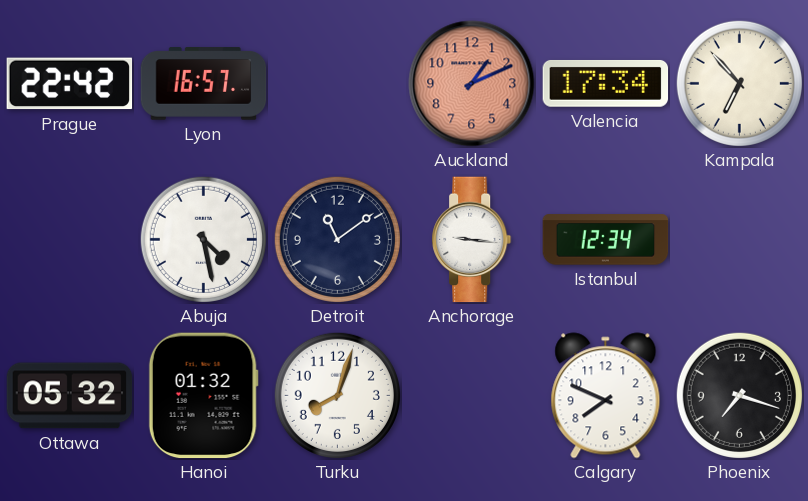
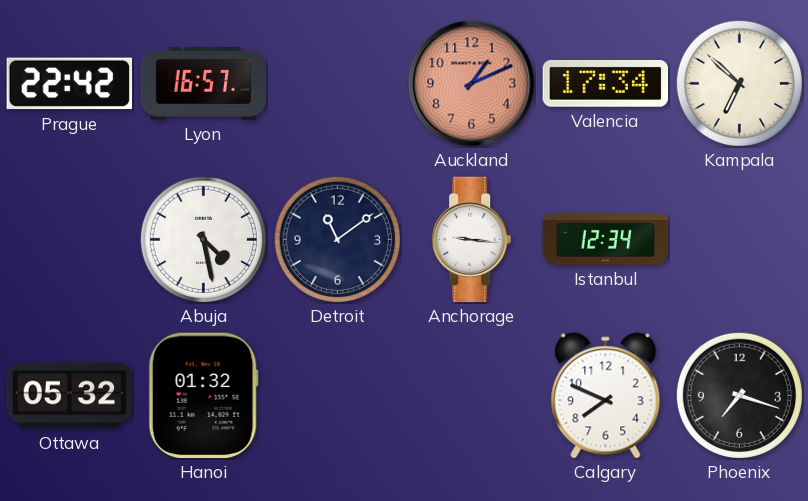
Kampala: 6:53 -> 6:52 (739, 83)
Turku: 8:03 -> none (337, 395)
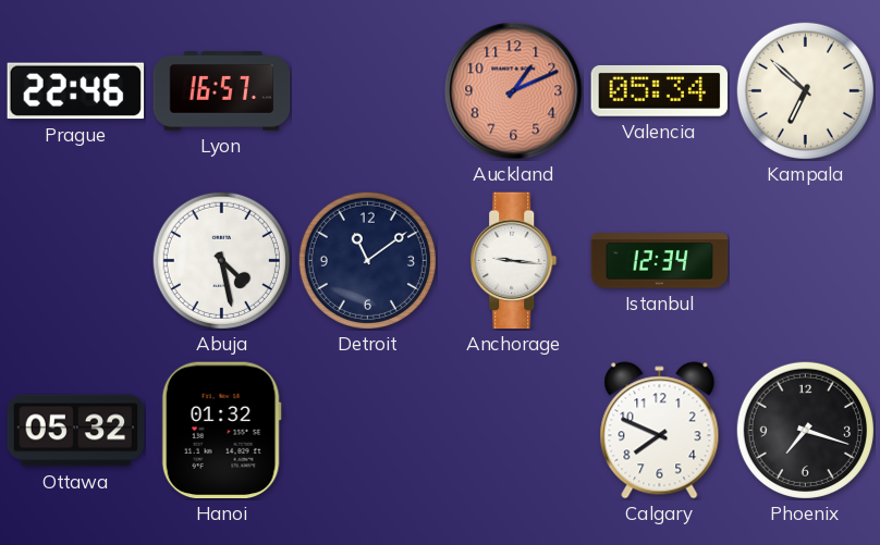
Prague: 22:42 -> 22:46 (76, 91)
Valencia: 17:34 -> 05:34 (660, 90)
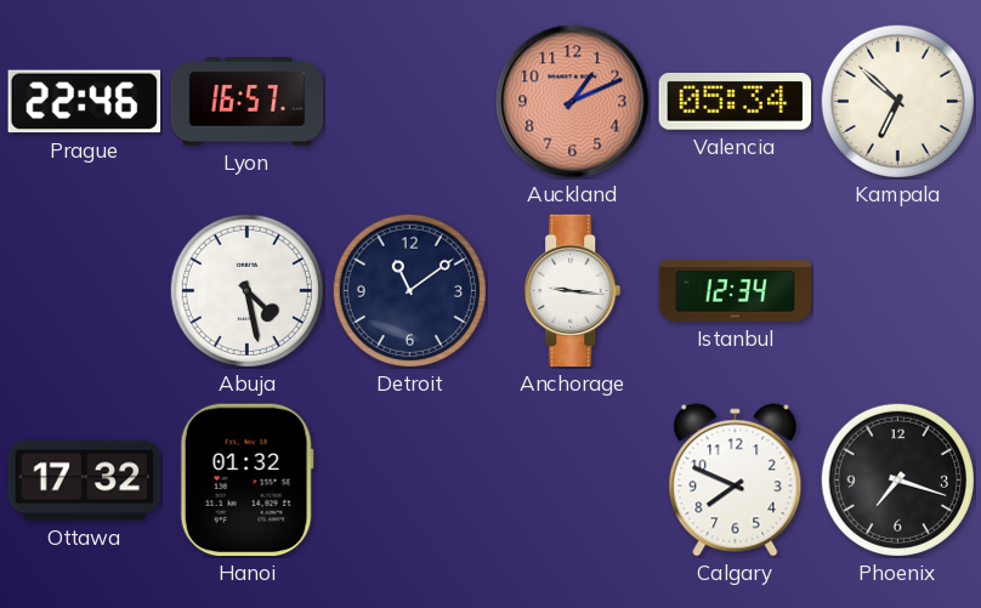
Ottawa: 05:32 -> 17:32 (85, 481)
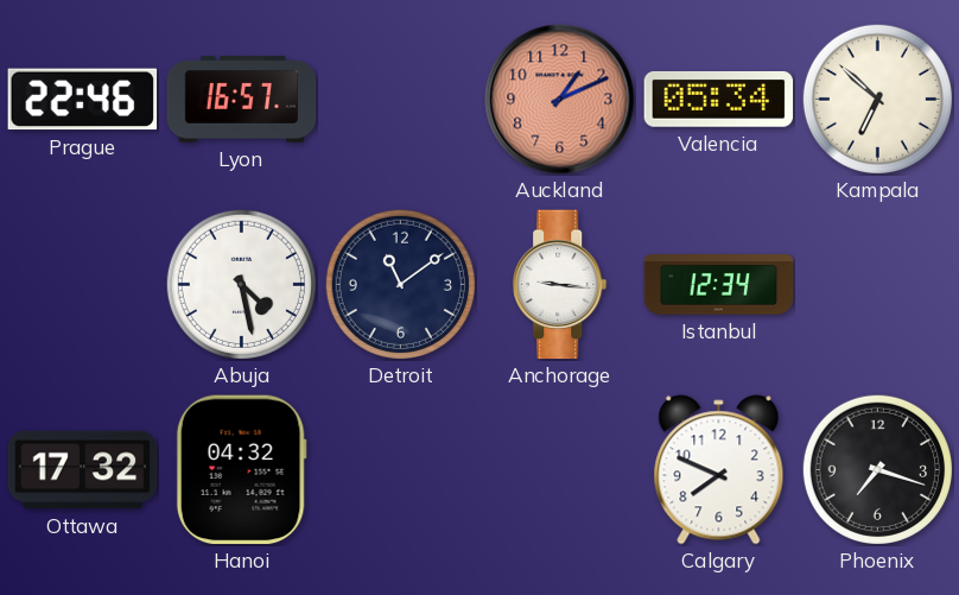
Hanoi: 01:32 -> 04:32 (241, 470)
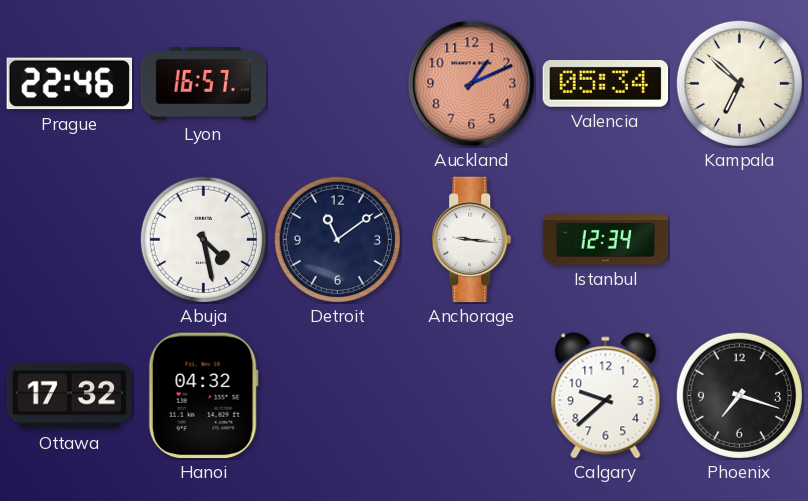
Calgary: 7:49 -> 9:38 (606, 396)
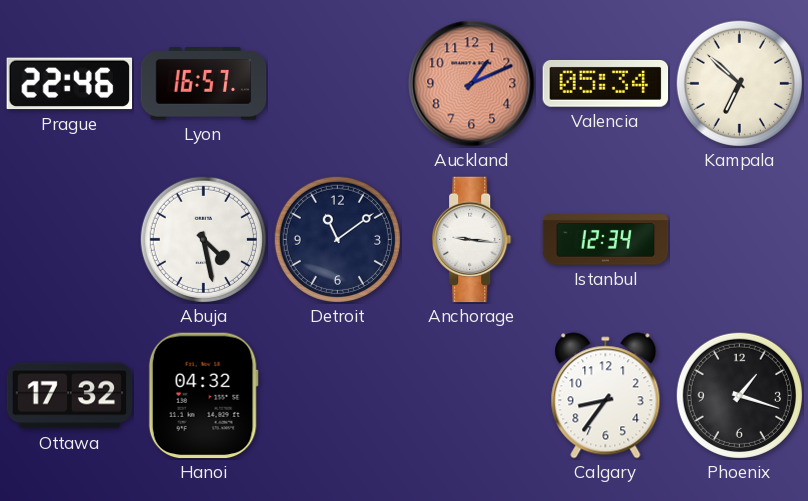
Calgary: 9:38 -> 8:36 (606, 396)
Phoenix: 7:18 -> 1:18 (739, 395)
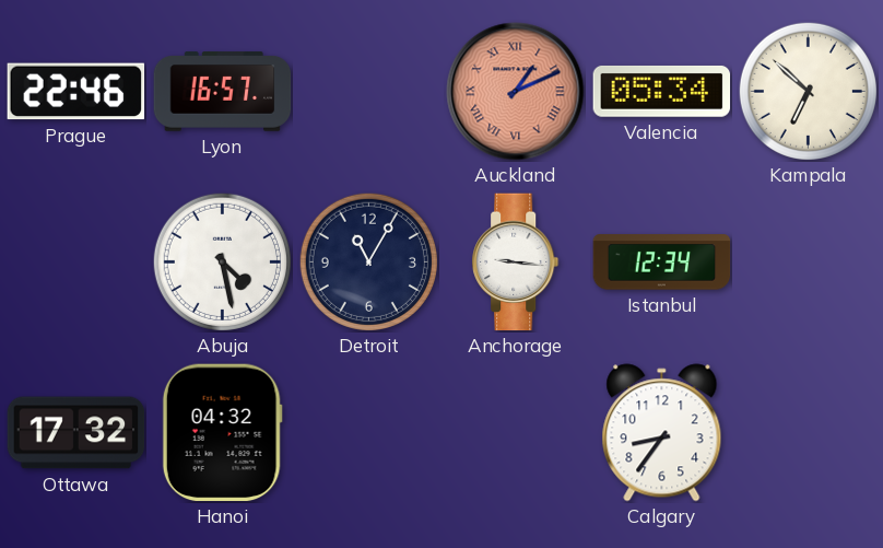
Auckland numerals: Arabic -> Roman (516, 92)
Detroit: 11:09 -> 11:05 (368, 261)
Phoenix: 1:18 -> none (739, 395)
